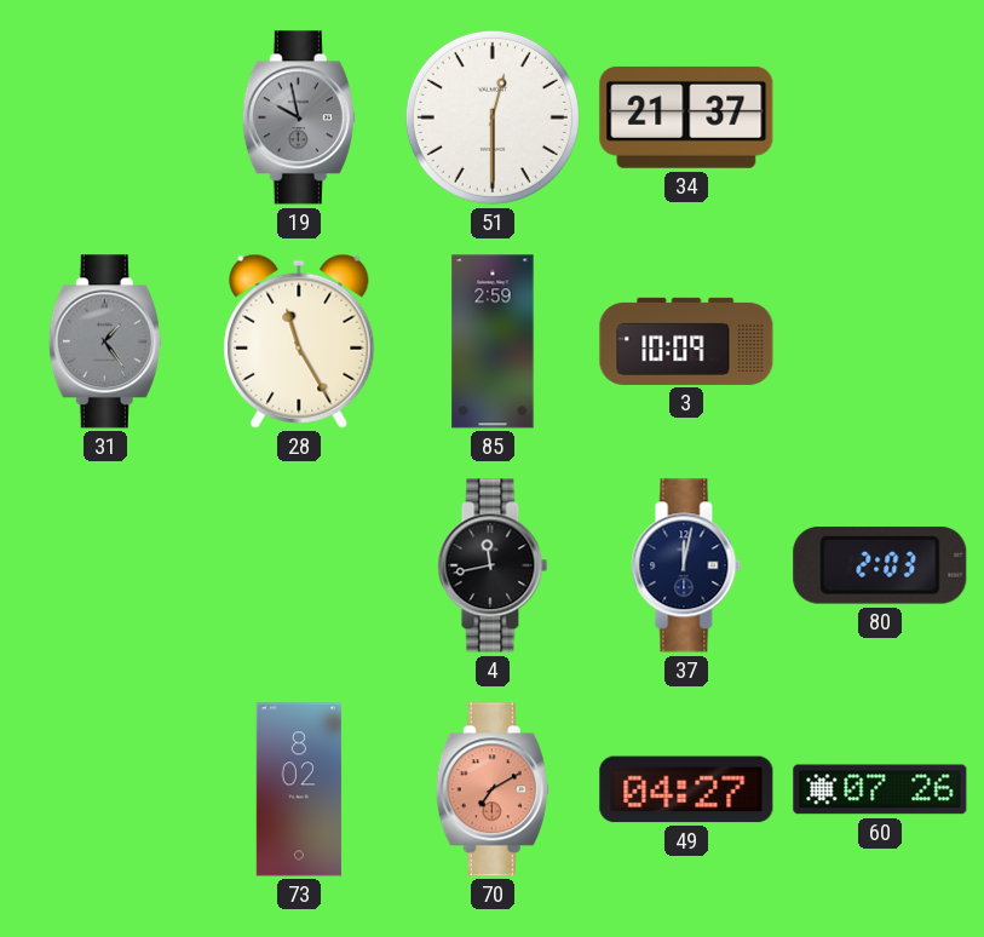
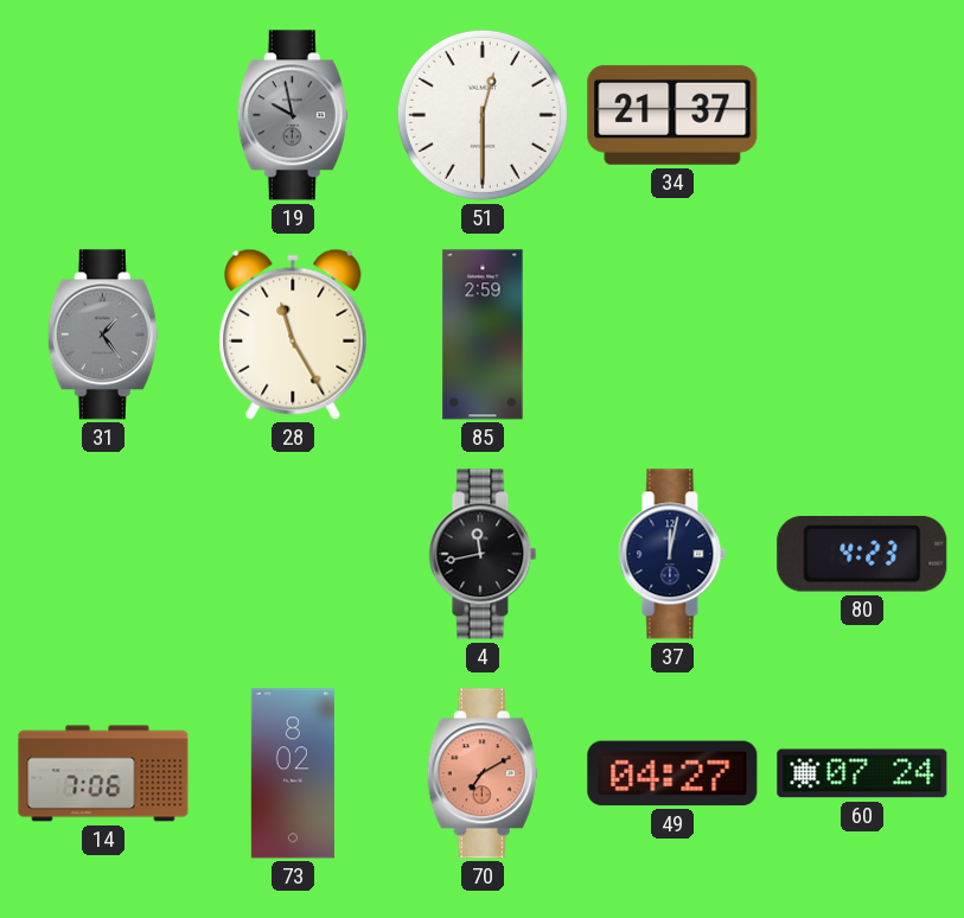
3: 10:09 -> none (686, 341)
80: 2:03 -> 4:23 (862, 554)
14: none -> 7:06 (103, 773)
60: 07:26 -> 07:24 (862, 773)
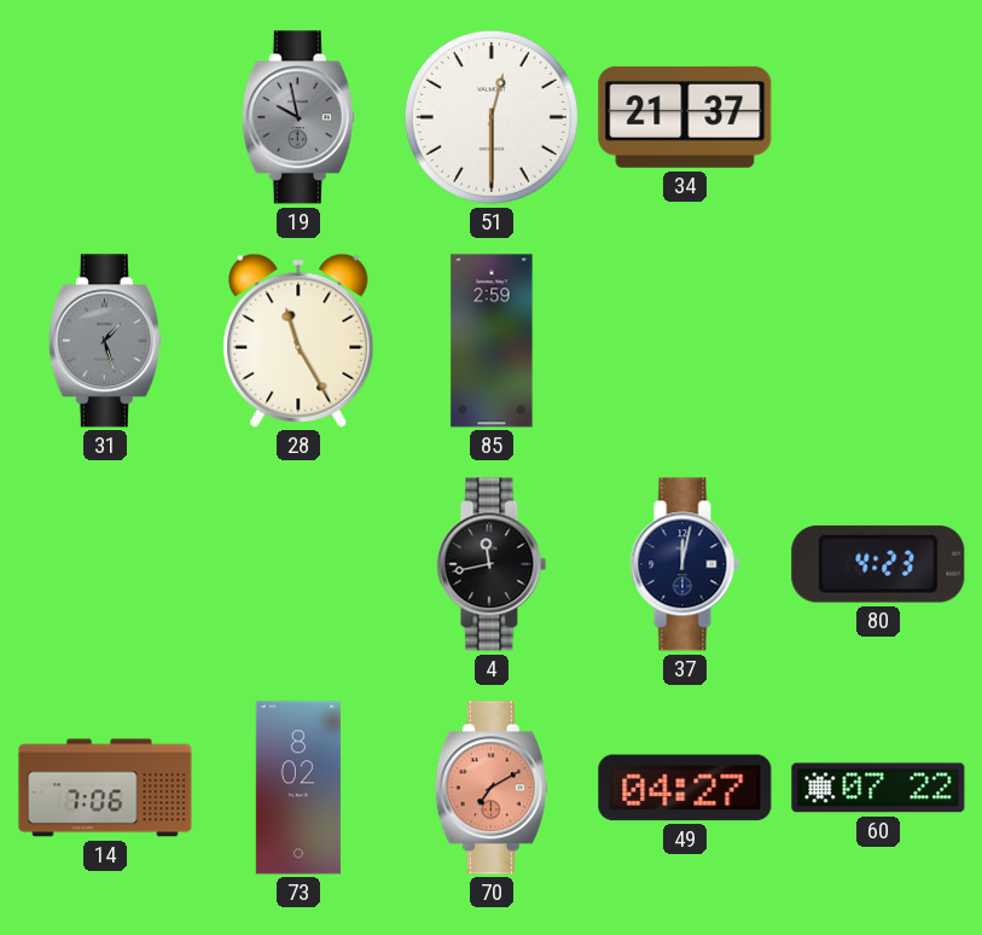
31: 1:24 -> 1:27 (105, 341)
60: 07:24 -> 07:22 (878, 788)
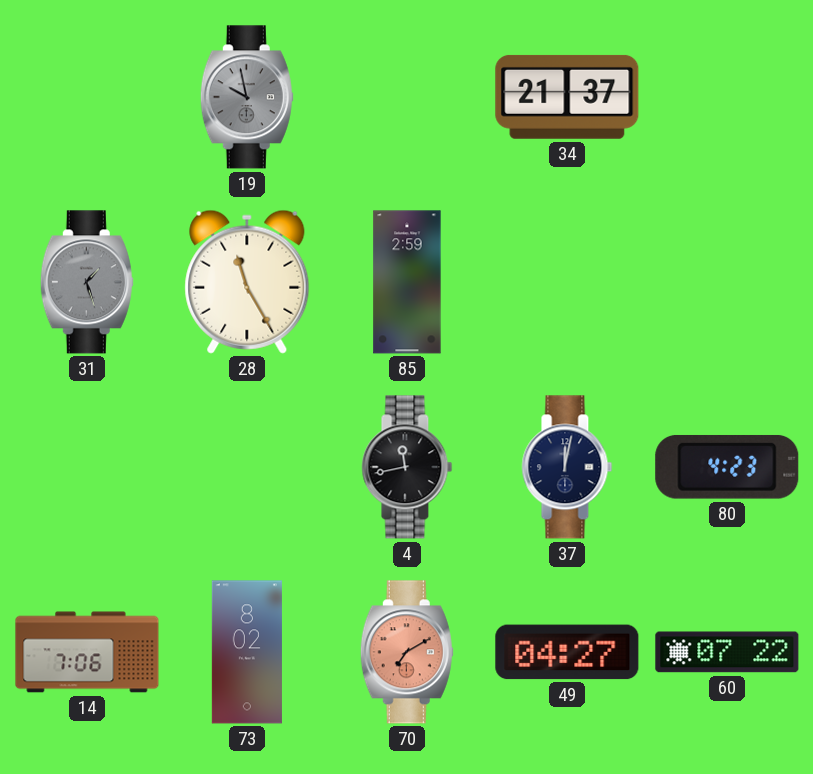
51: 12:30 -> none (492, 117)
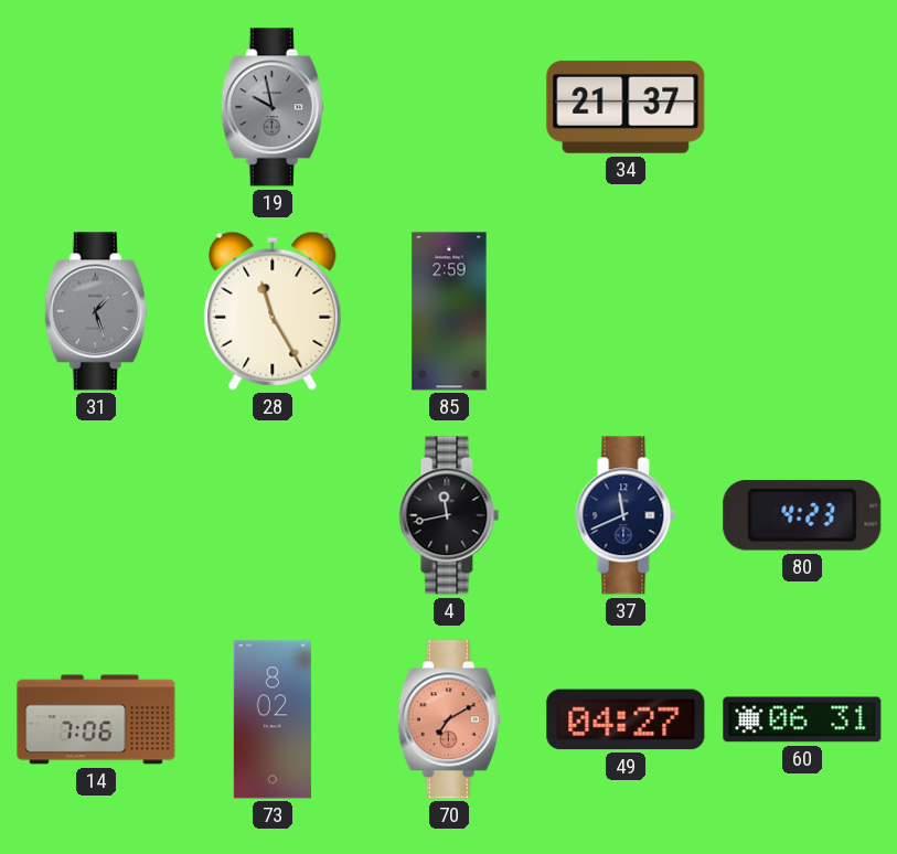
37: 12:02 -> 11:41 (626, 515)
60: 07:22 -> 06:31 (802, 719)
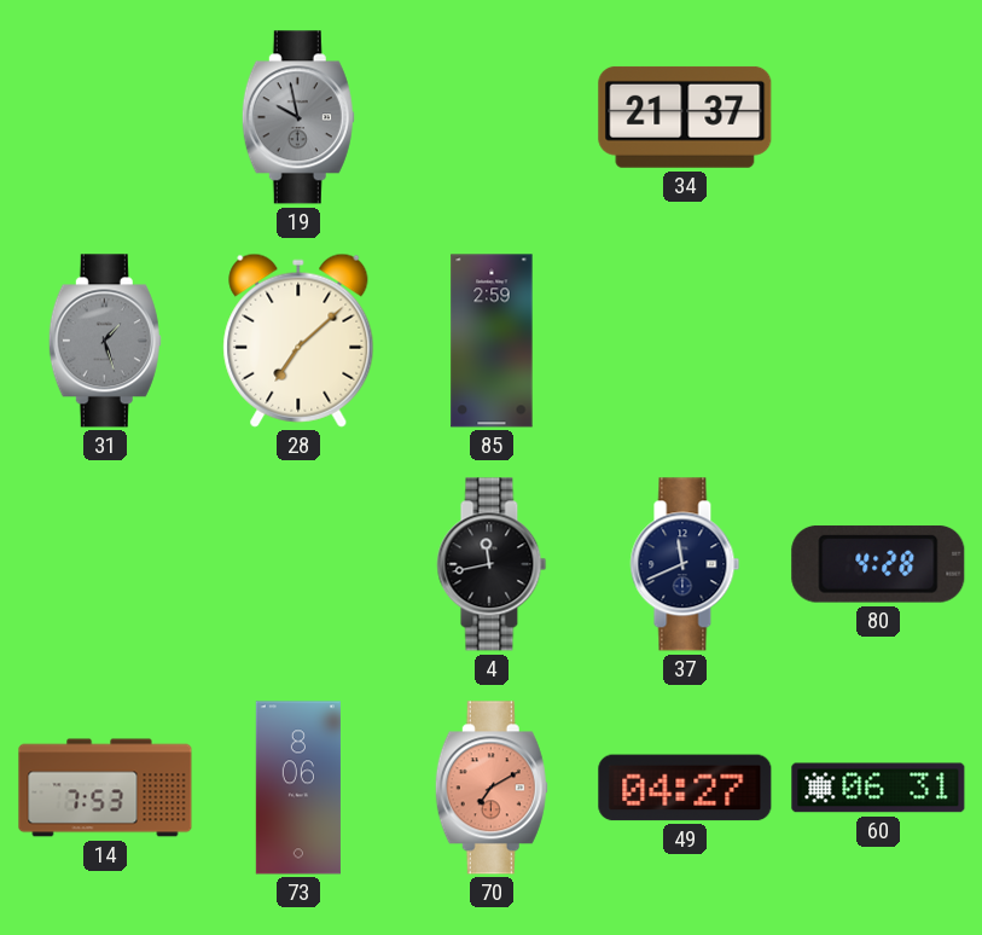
28: 11:25 -> 7:08 (298, 341)
80: 4:23 -> 4:28 (878, 564)
14: 7:06 -> 7:53 (105, 788)
73: 8:02 -> 8:06 (298, 788)
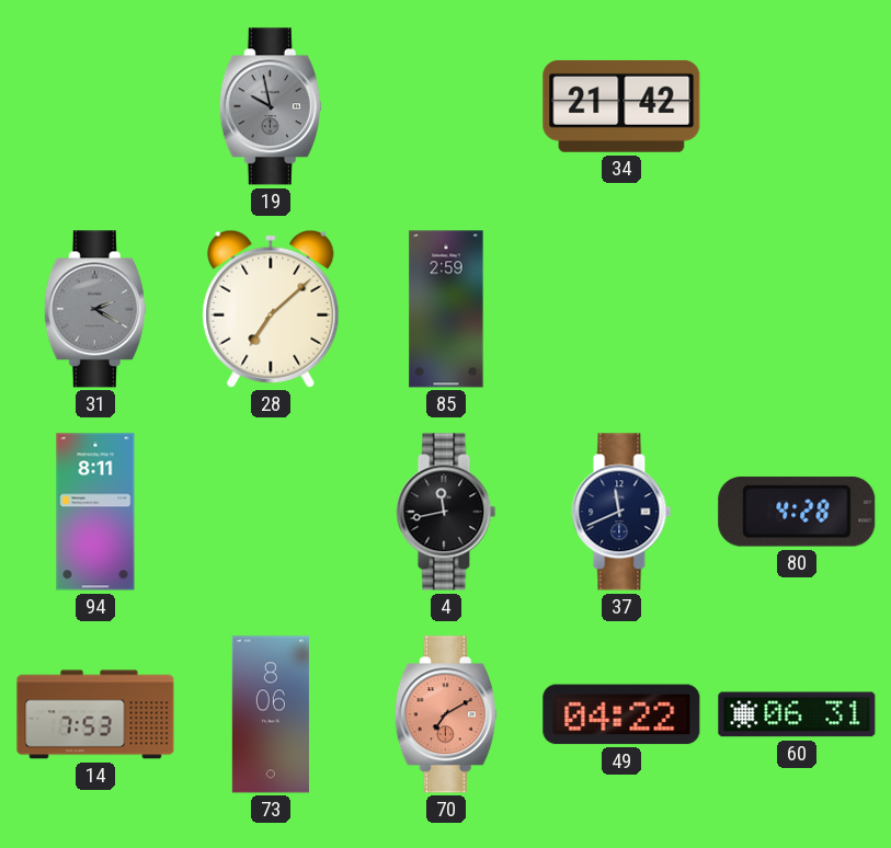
34: 21:37 -> 21:42 (621, 106)
31: 1:27 -> 2:20 (95, 309)
94: none -> 8:11 (95, 512)
49: 04:27 -> 04:22 (621, 714)
